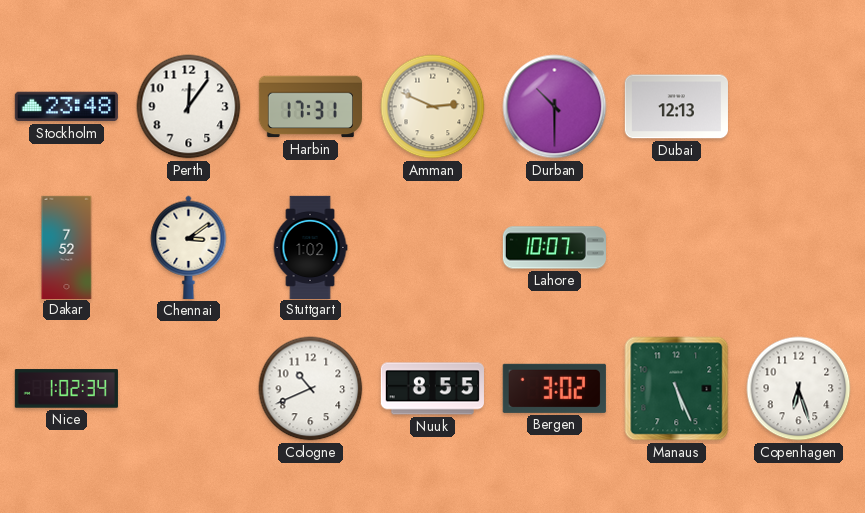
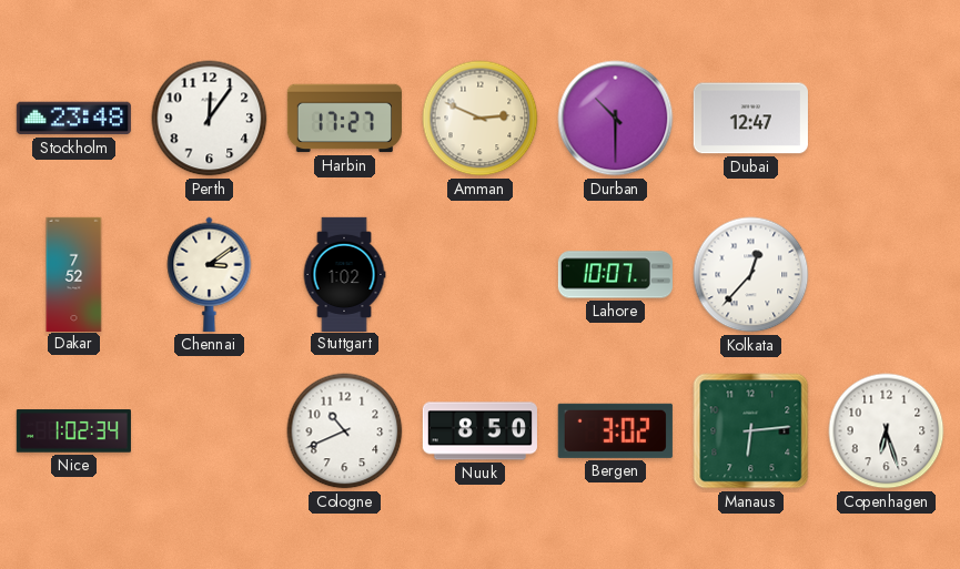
Harbin: 17:31 -> 17:27 (344, 119)
Dubai: 12:13 -> 12:47 (750, 119)
Kolkata: none -> 12:37 (751, 275)
Nuuk: 8:55 -> 8:50 (479, 431)
Manaus: 5:26 -> 6:14 (751, 431)
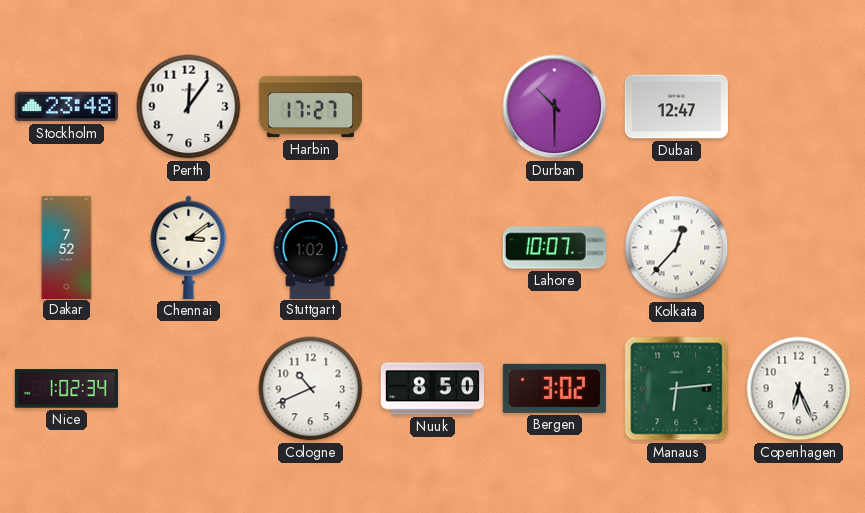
Amman: 2:49 -> none (481, 119)
Copenhagen: 6:27 -> 6:26 (799, 389)
